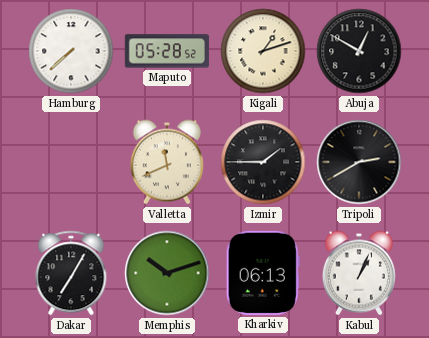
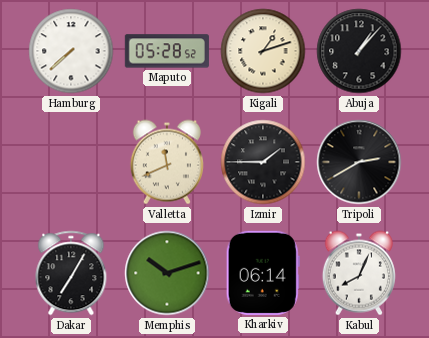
Abuja: 12:50 -> 1:07 (359, 51)
Kharkiv: 06:13 -> 06:14 (263, 273)
Kabul: 1:04 -> 8:04 (359, 273)
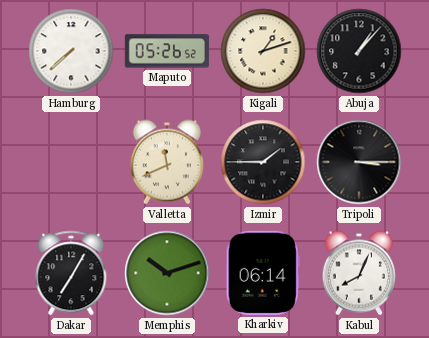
Maputo: 05:28 -> 05:26 (167, 51)
Tripoli: 2:40 -> 3:15 (359, 162)
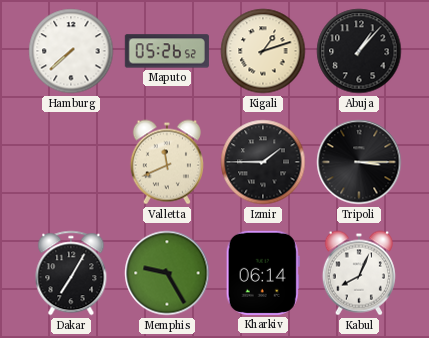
Memphis: 10:12 -> 9:25 (167, 273)
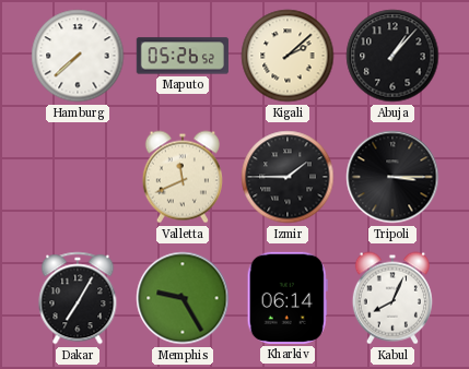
Kigali: 1:12 -> 2:08 (288, 56)
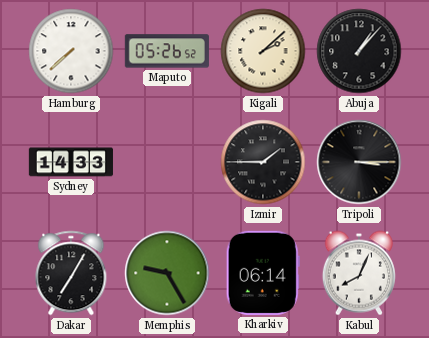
Sydney: none -> 14:33 (70, 162)
Valletta: 11:41 -> none (183, 177)
